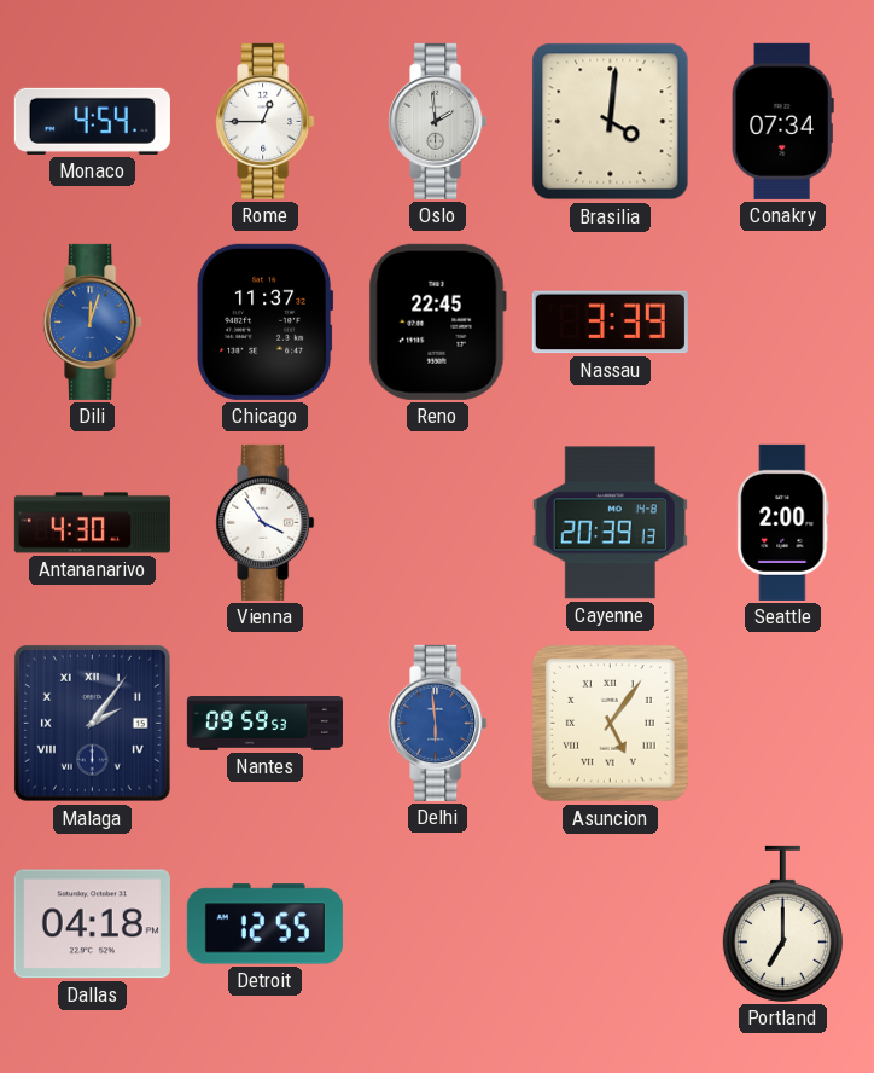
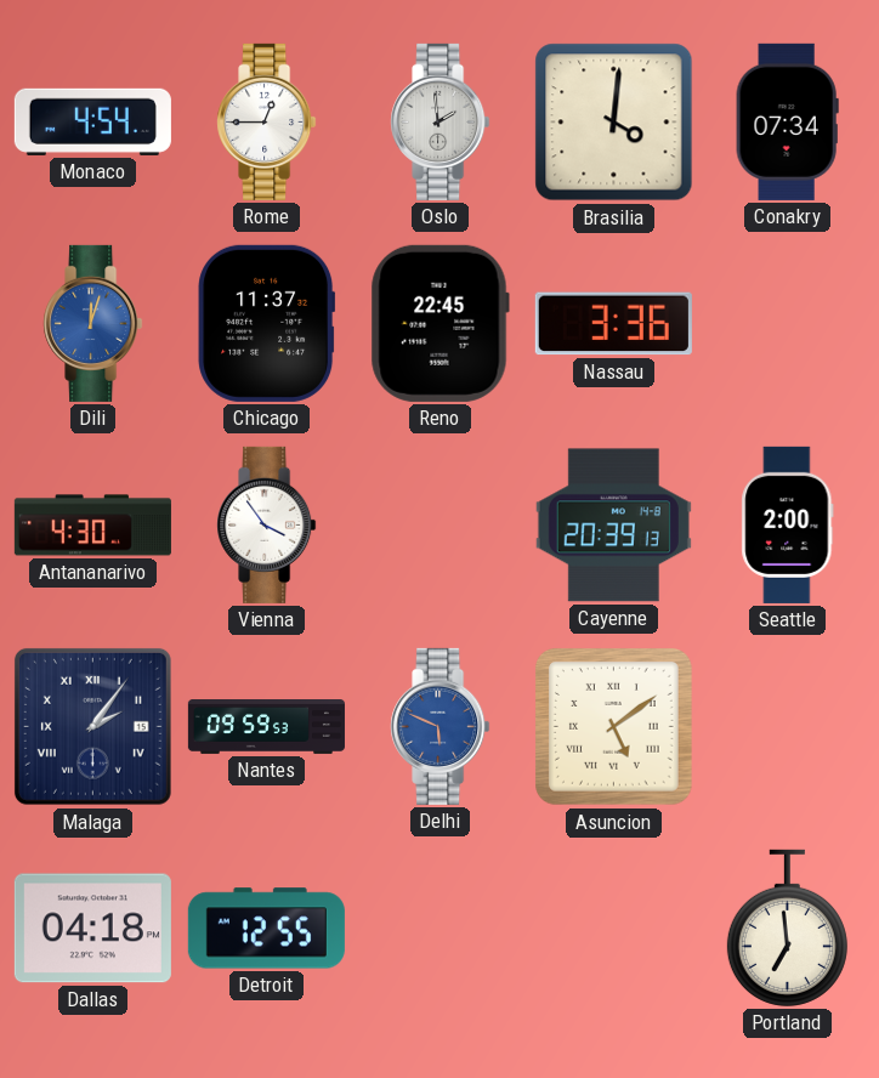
Nassau: 3:39 -> 3:36 (613, 324)
Delhi: 5:59 -> 5:49 (441, 726)
Asuncion: 5:06 -> 5:09 (614, 727)
Portland: 7:00 -> 6:59 (787, 927)
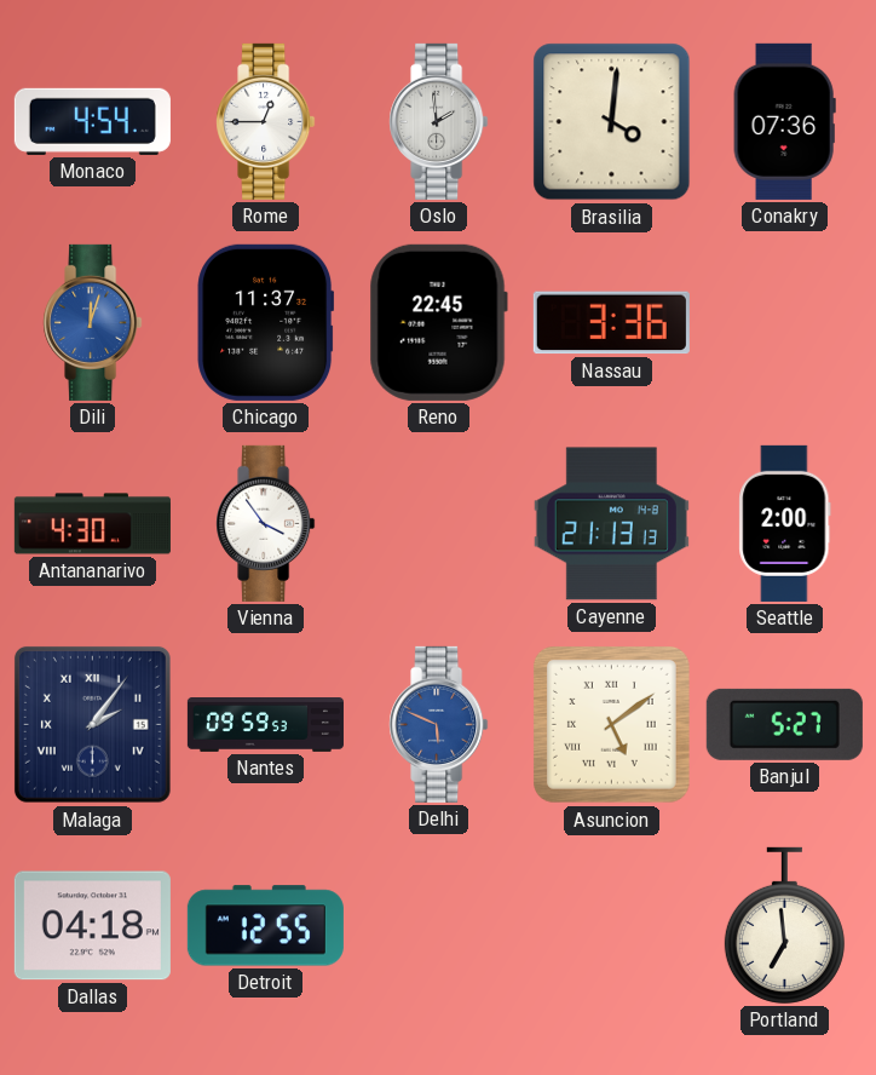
Conakry: 07:34 -> 07:36 (784, 121)
Cayenne: 20:39 -> 21:13 (611, 524)
Banjul: none -> 5:27 (784, 724)
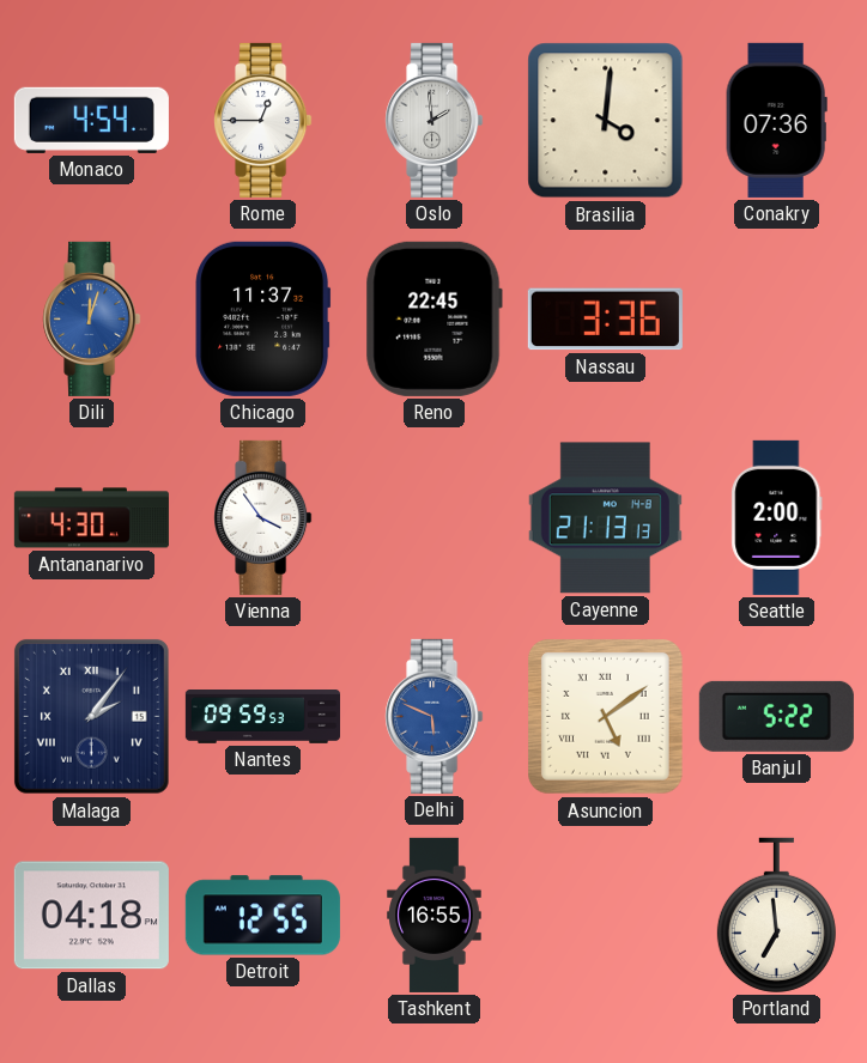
Banjul: 5:27 -> 5:22 (776, 716)
Tashkent: none -> 16:55 (435, 915)
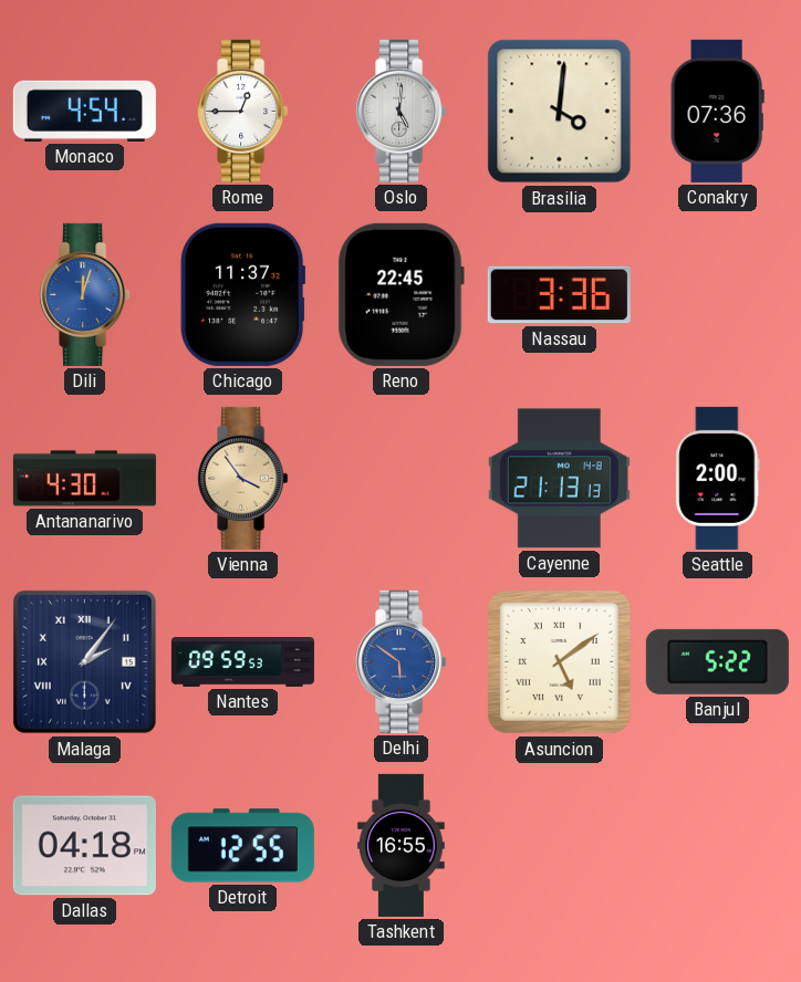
Oslo: 1:59 -> 5:01 (402, 111)
Vienna dial: white -> champagne (243, 478)
Delhi: 5:49 -> 5:51 (402, 661)
Portland: 6:59 -> none (776, 915)
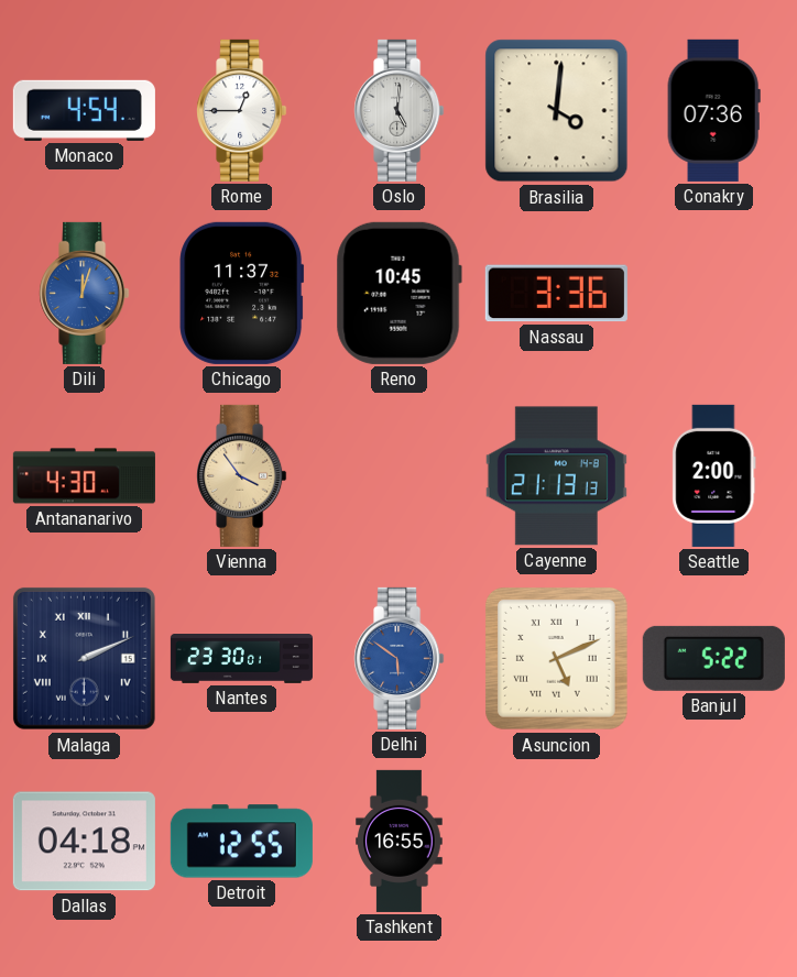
Reno: 22:45 -> 10:45 (398, 293)
Malaga: 2:06 -> 2:11 (84, 658)
Nantes: 09:59 -> 23:30 (241, 659)
Asuncion: 5:09 -> 5:11 (557, 659)
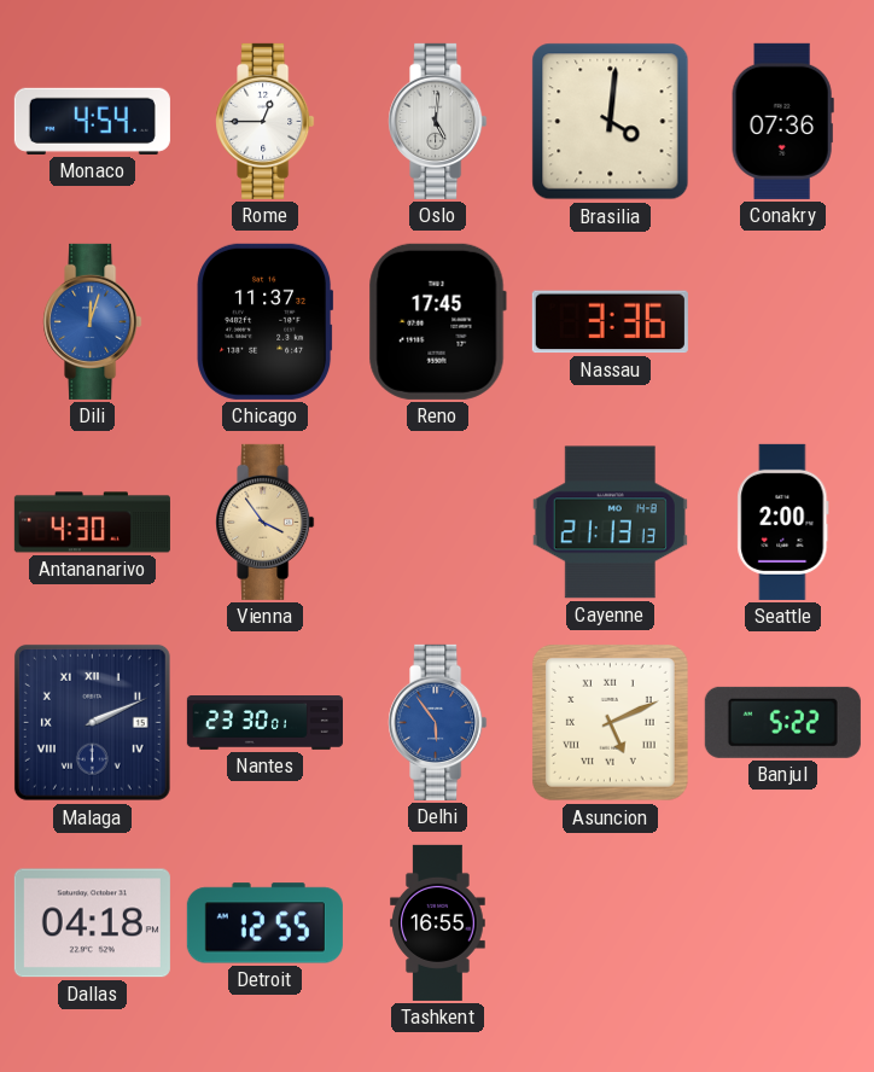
Reno: 10:45 -> 17:45 (437, 321)
Delhi: 5:51 -> 5:54 (438, 722)
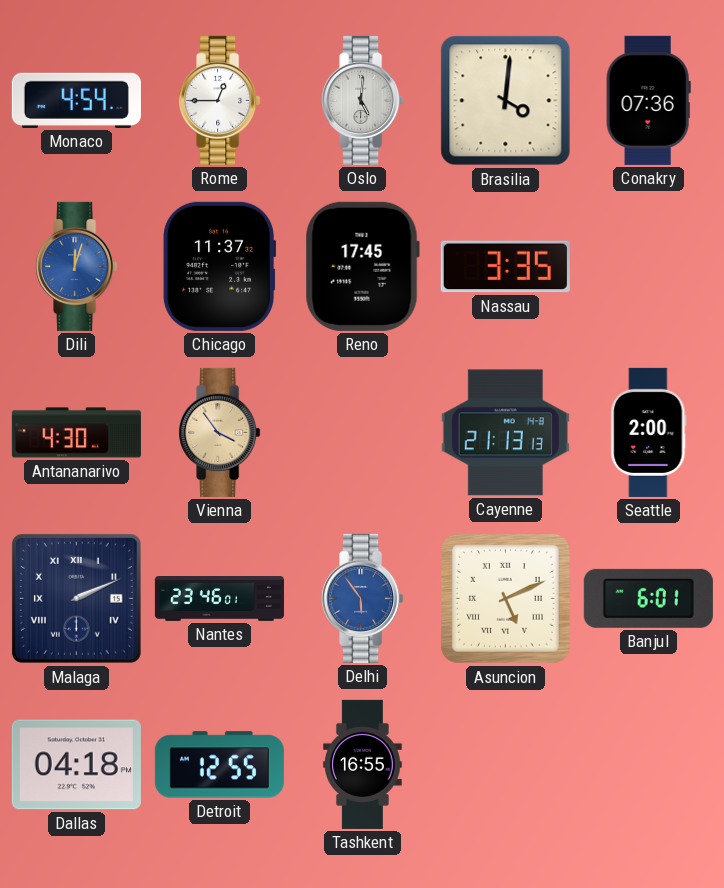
Nassau: 3:36 -> 3:35 (505, 267)
Nantes: 23:30 -> 23:46 (219, 599)
Banjul: 5:22 -> 6:01 (648, 598)
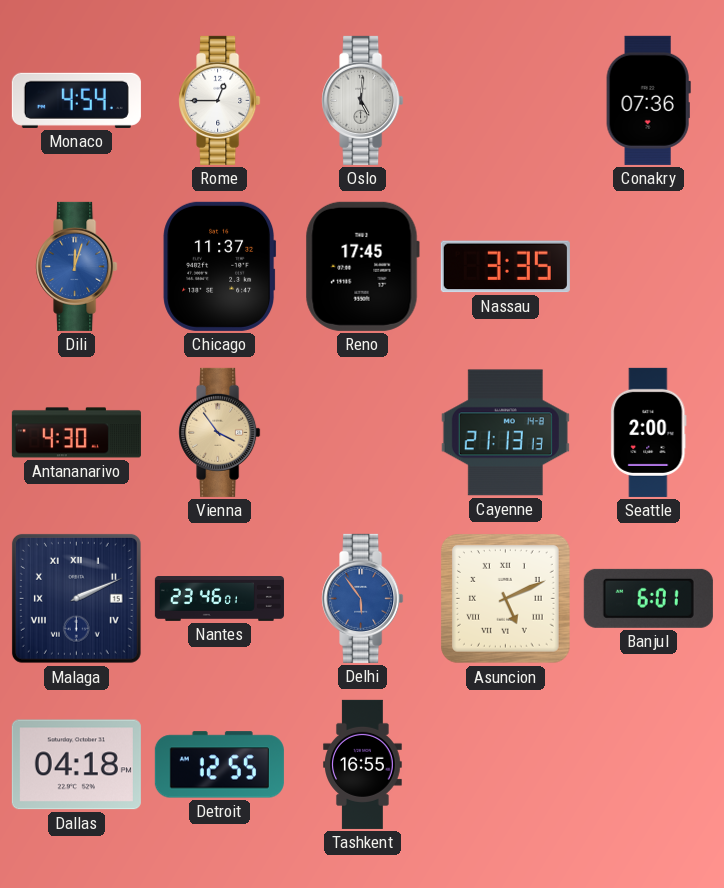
Brasilia: 4:01 -> none (506, 101)
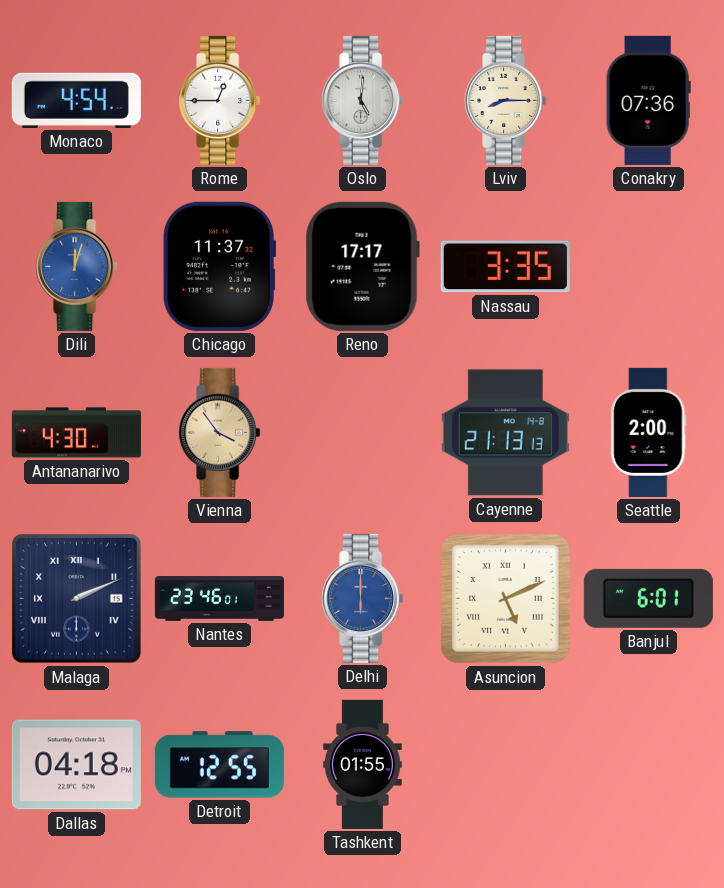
Lviv: none -> 8:15 (506, 100)
Reno: 17:45 -> 17:17 (362, 266)
Delhi: 5:54 -> 6:00 (363, 598)
Tashkent: 16:55 -> 01:55 (363, 764)
